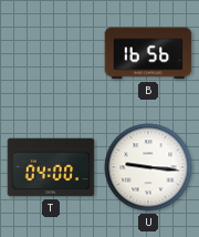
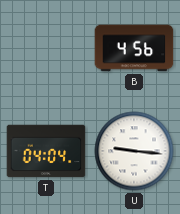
B: 16:56 -> 4:56 (134, 48)
T: 04:00 -> 04:04 (46, 151)
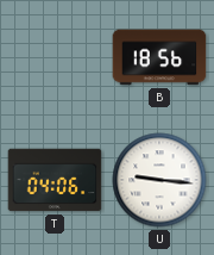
B: 4:56 -> 18:56 (159, 57)
T: 04:04 -> 04:06 (55, 180)
